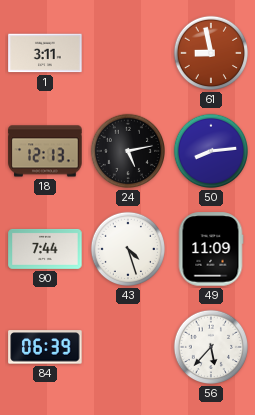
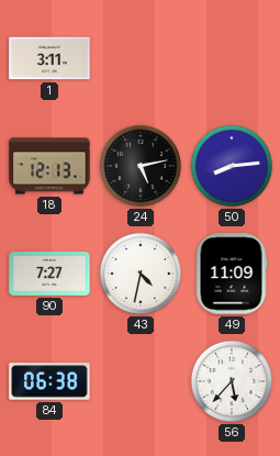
61: 8:58 -> none (211, 53)
90: 7:44 -> 7:27 (49, 274)
43: 4:27 -> 4:32 (141, 274)
84: 06:39 -> 06:38 (49, 381)
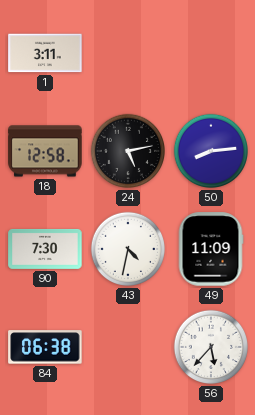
18: 12:13 -> 12:58 (45, 151)
90: 7:27 -> 7:30 (45, 249)
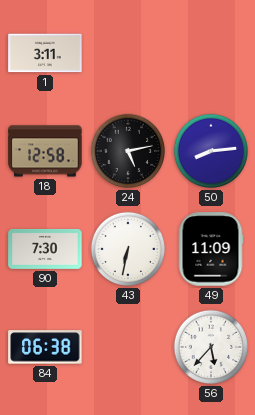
43: 4:32 -> 6:32 (128, 249)
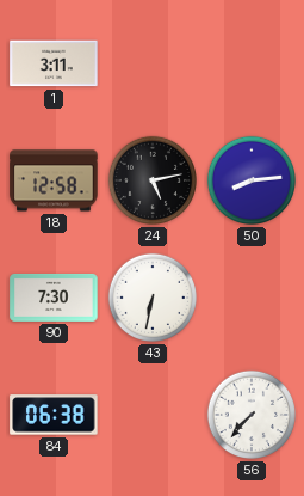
49: 11:09 -> none (211, 249)
56: 5:37 -> 7:37 (252, 415)
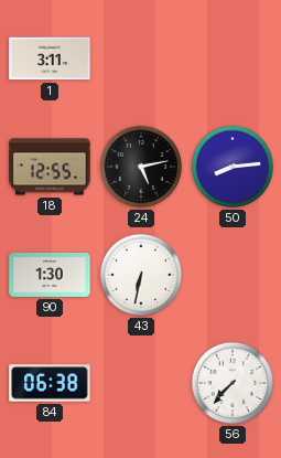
18: 12:58 -> 12:55 (50, 167)
90: 7:30 -> 1:30 (50, 275)
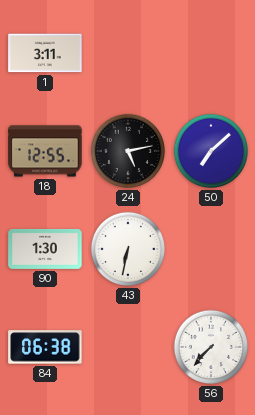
50: 8:14 -> 7:08 (211, 151)
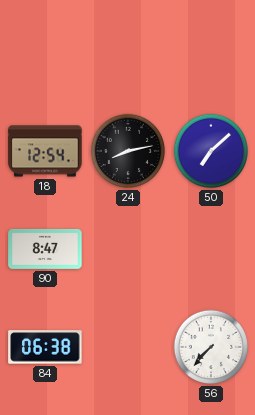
1: 3:11 -> none (45, 53)
18: 12:55 -> 12:54 (45, 151)
24: 5:13 -> 8:13 (128, 151)
90: 1:30 -> 8:47 (45, 249)
43: 6:32 -> none (128, 249)
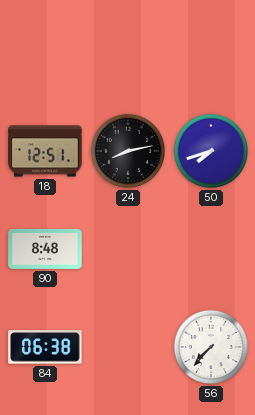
18: 12:54 -> 12:51 (45, 151)
50: 7:08 -> 7:42 (211, 151)
90: 8:47 -> 8:48 (45, 249)
